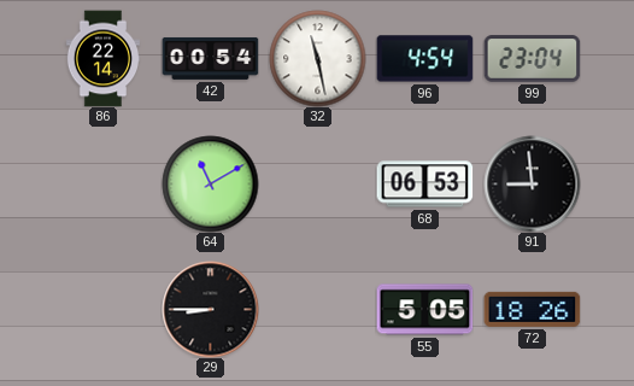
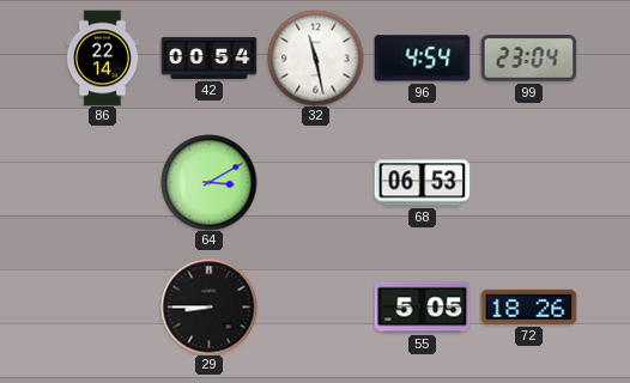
64: 11:10 -> 3:10 (208, 182)
91: 8:59 -> none (532, 183)
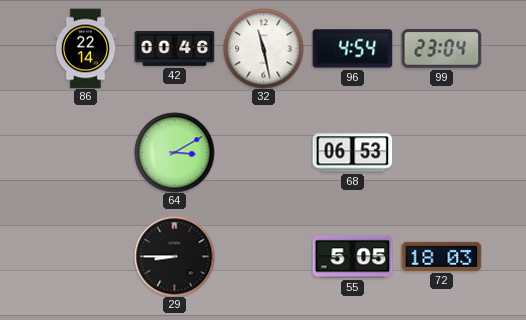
42: 00:54 -> 00:46 (174, 48)
72: 18:26 -> 18:03 (441, 256)
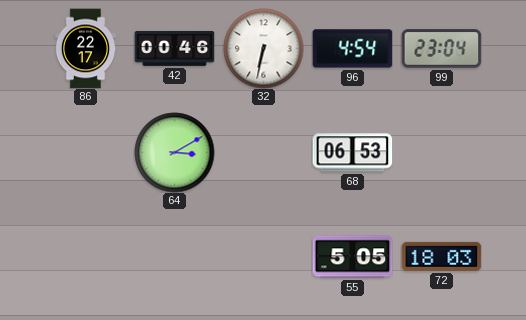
86: 22:14 -> 22:17 (86, 48)
32: 11:28 -> 6:32 (263, 48)
29: 8:45 -> none (174, 256)
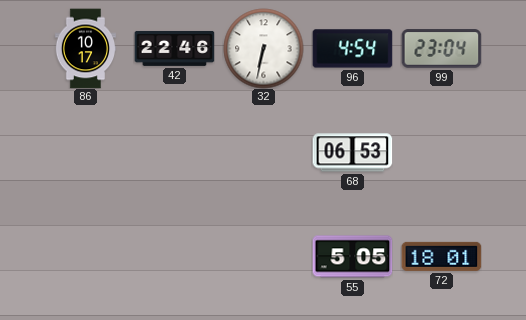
86: 22:17 -> 10:17 (86, 48)
42: 00:46 -> 22:46 (174, 48)
64: 3:10 -> none (174, 152)
72: 18:03 -> 18:01 (441, 256)
